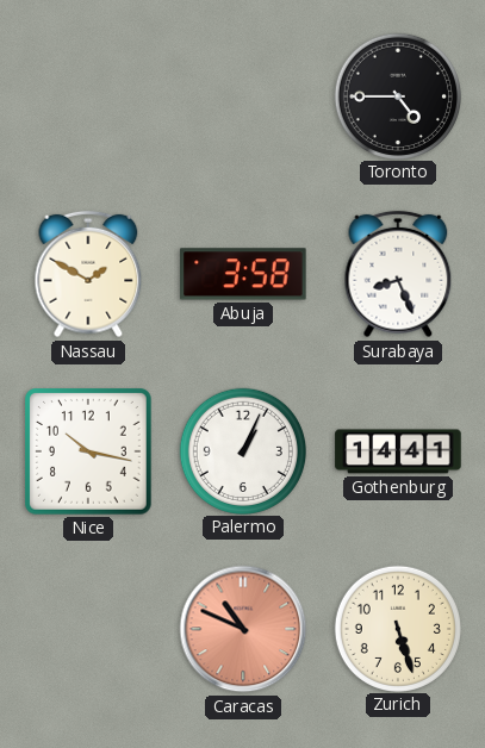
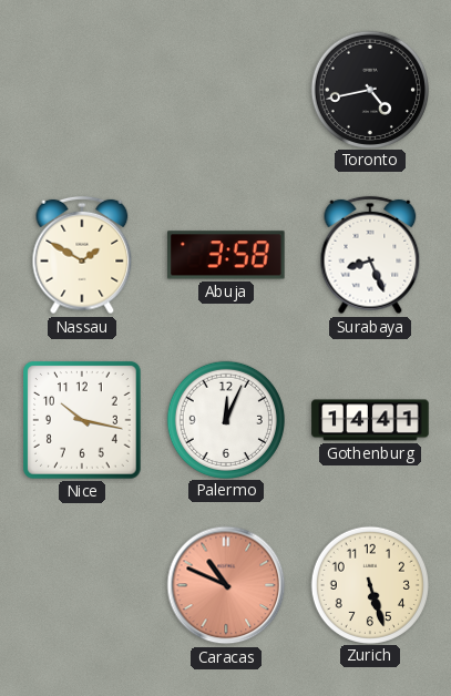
Toronto: 4:45 -> 4:43 (369, 89)
Palermo: 1:04 -> 12:04 (225, 419)
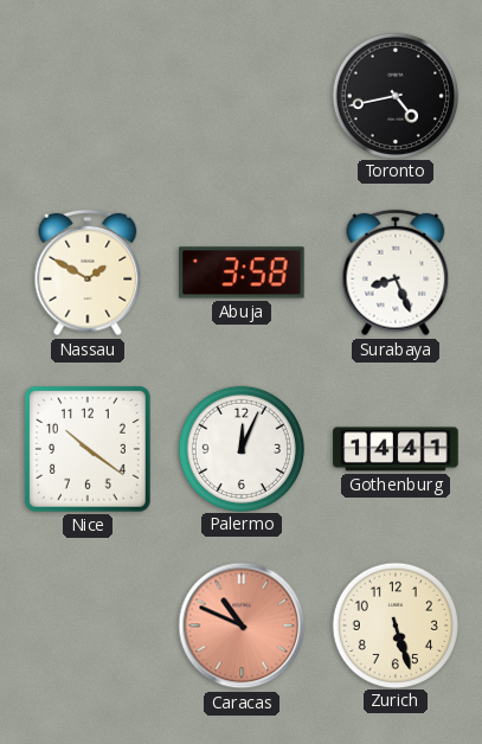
Nice: 10:17 -> 10:21 (88, 449)
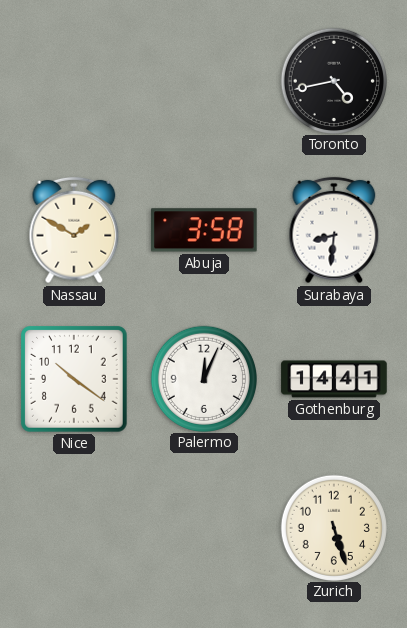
Surabaya: 8:26 -> 8:31 (334, 230)
Caracas: 10:49 -> none (242, 626)
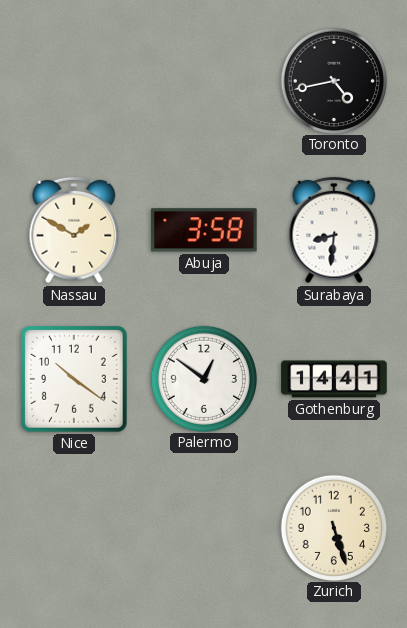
Palermo: 12:04 -> 12:51 (203, 378)
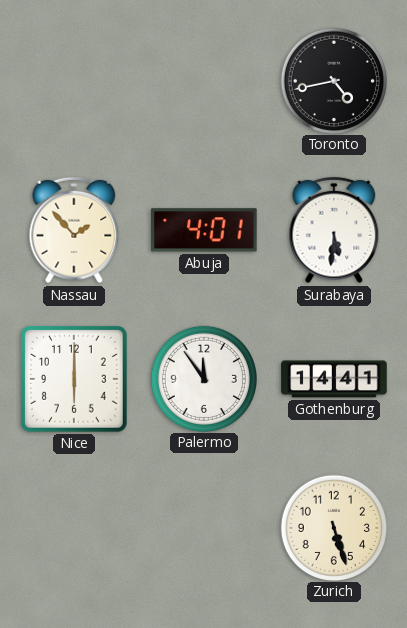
Nassau: 1:50 -> 1:53 (74, 230)
Abuja: 3:58 -> 4:01 (204, 230)
Surabaya: 8:31 -> 5:31 (334, 230)
Nice: 10:21 -> 6:00 (74, 379)
Palermo: 12:51 -> 11:54 (203, 378)
